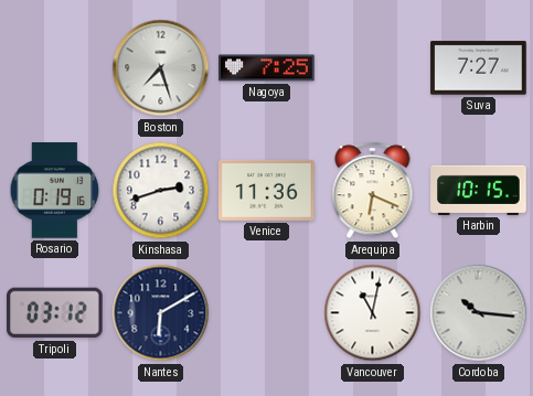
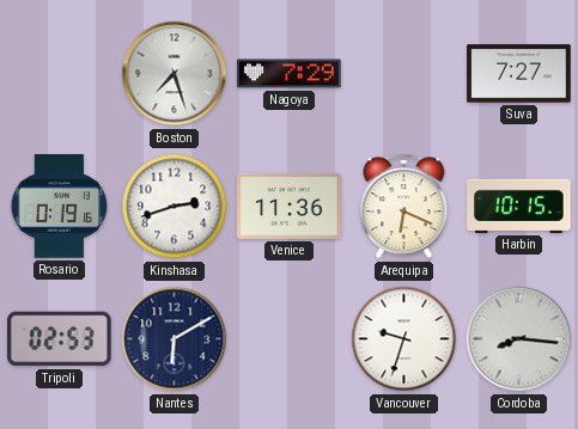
Nagoya: 7:25 -> 7:29 (290, 74)
Tripoli: 03:12 -> 02:53 (60, 339)
Vancouver: 11:02 -> 9:33 (404, 339)
Cordoba: 10:16 -> 8:16 (519, 339)
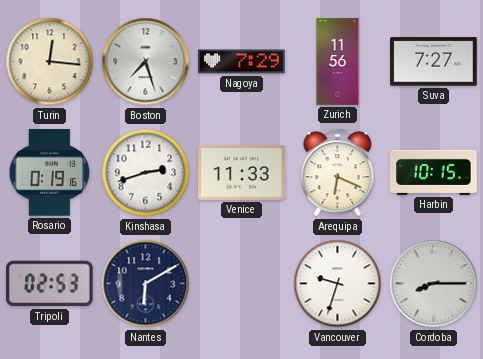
Turin: none -> 12:16 (50, 62)
Zurich: none -> 11:56 (338, 62)
Venice: 11:36 -> 11:33 (242, 172)
Cordoba: 8:16 -> 8:15 (434, 284)
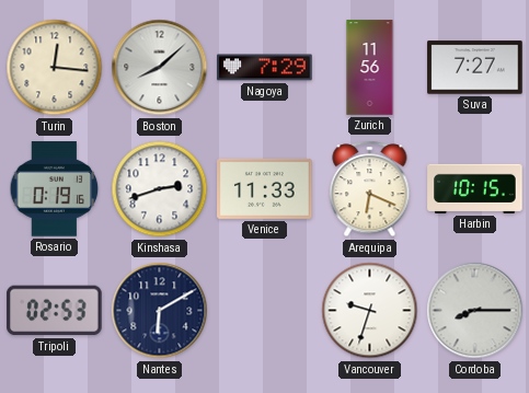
Boston: 7:27 -> 8:08 (160, 68)
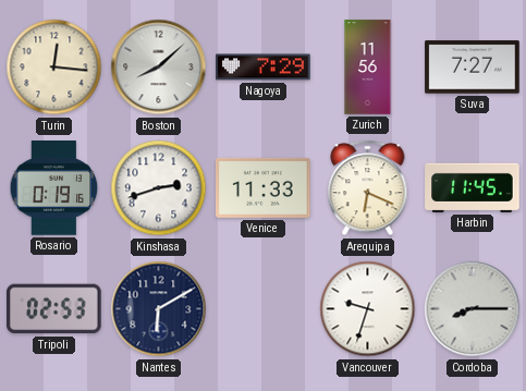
Harbin: 10:15 -> 11:45 (473, 187)
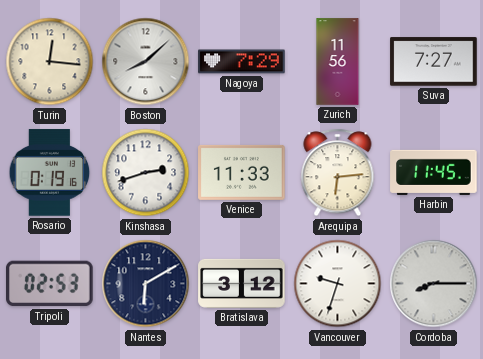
Arequipa: 6:19 -> 6:14 (338, 173)
Bratislava: none -> 3:12 (242, 283)
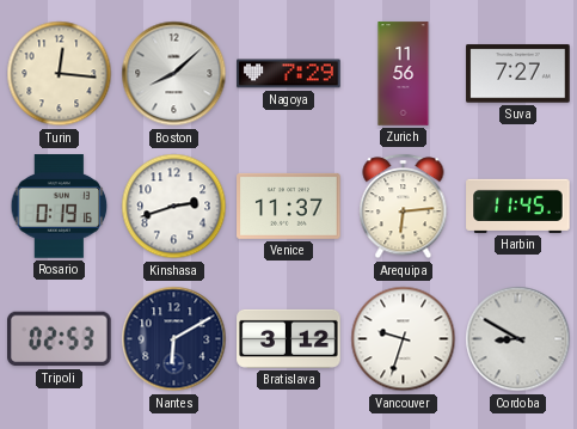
Venice: 11:33 -> 11:37 (289, 206)
Cordoba: 8:15 -> 8:50 (518, 339)
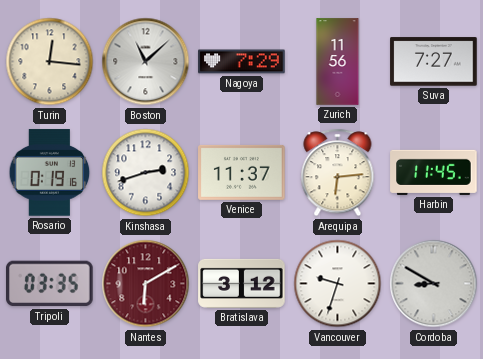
Boston: 8:08 -> 11:08 (146, 62)
Tripoli: 02:53 -> 03:35 (50, 284)
Nantes dial: navy -> burgundy (146, 284)
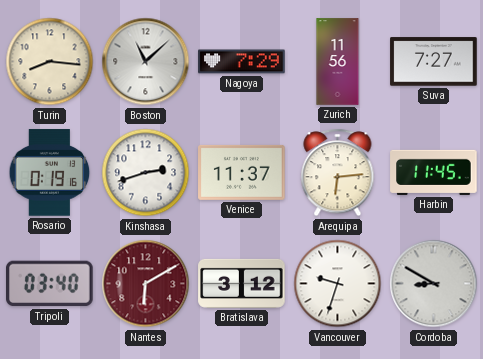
Turin: 12:16 -> 8:16 (50, 62)
Tripoli: 03:35 -> 03:40 (50, 284)
